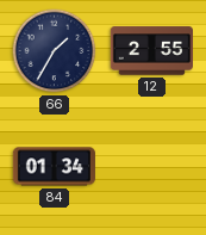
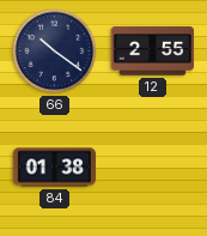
66: 1:35 -> 10:21 (55, 52)
84: 01:34 -> 01:38 (54, 168)
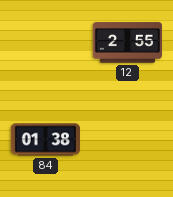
66: 10:21 -> none (55, 52)
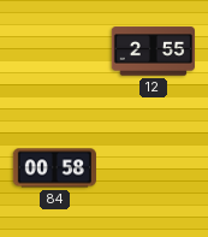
84: 01:38 -> 00:58 (54, 168)
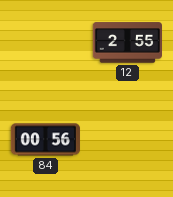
84: 00:58 -> 00:56 (45, 140)
